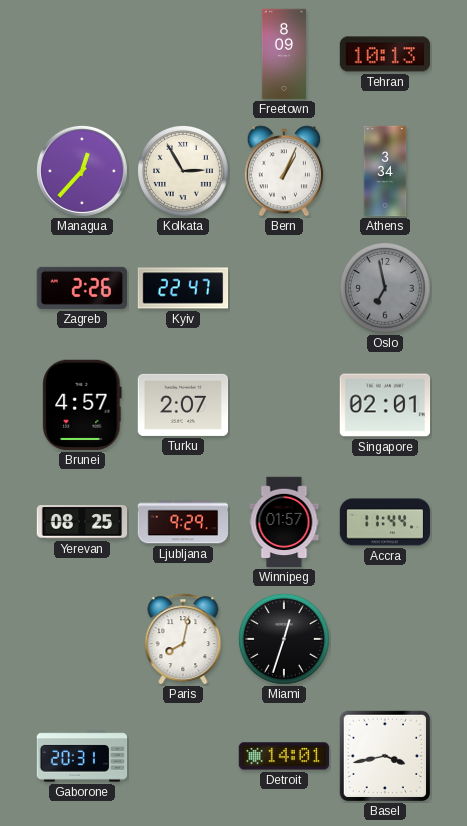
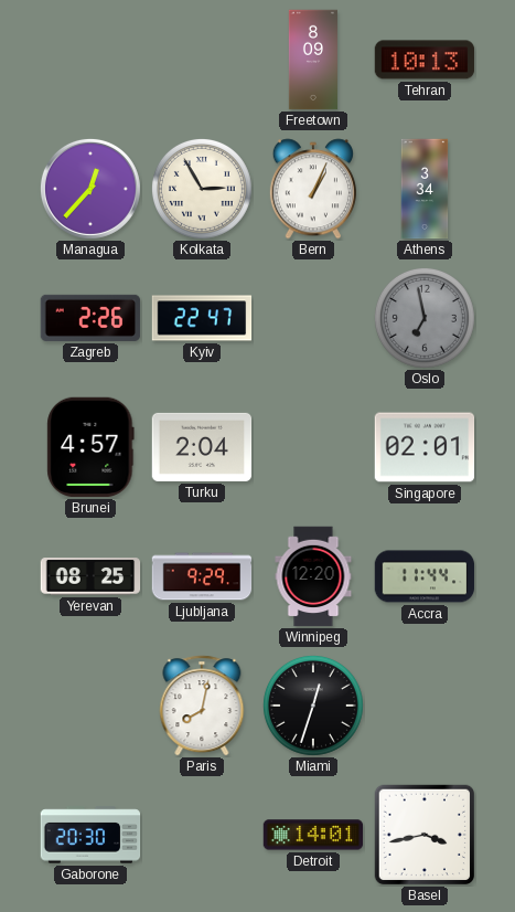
Turku: 2:07 -> 2:04 (202, 447)
Winnipeg: 01:57 -> 12:20 (313, 576)
Gaborone: 20:31 -> 20:30 (90, 835)
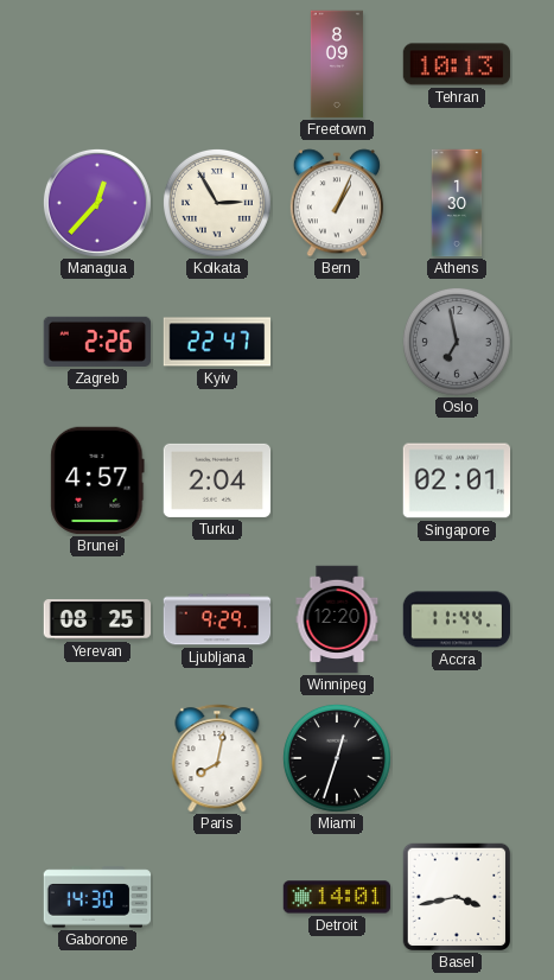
Athens: 3:34 -> 1:30 (457, 203)
Gaborone: 20:30 -> 14:30 (97, 897)
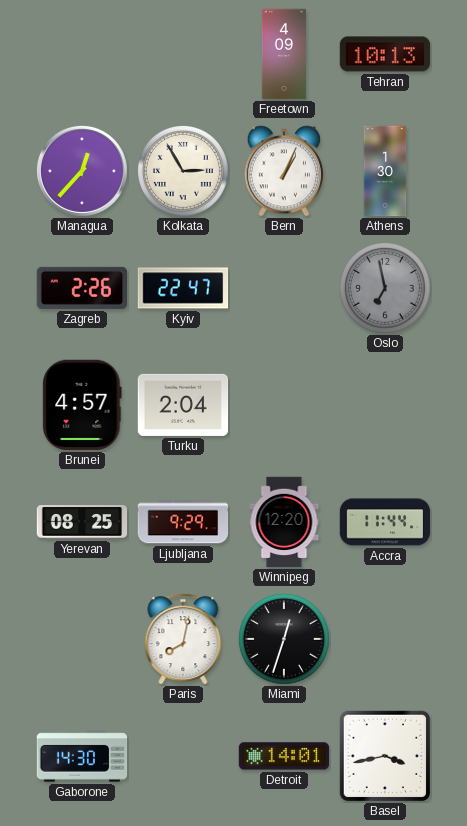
Freetown: 8:09 -> 4:09 (284, 54)
Singapore: 02:01 -> none (457, 481)
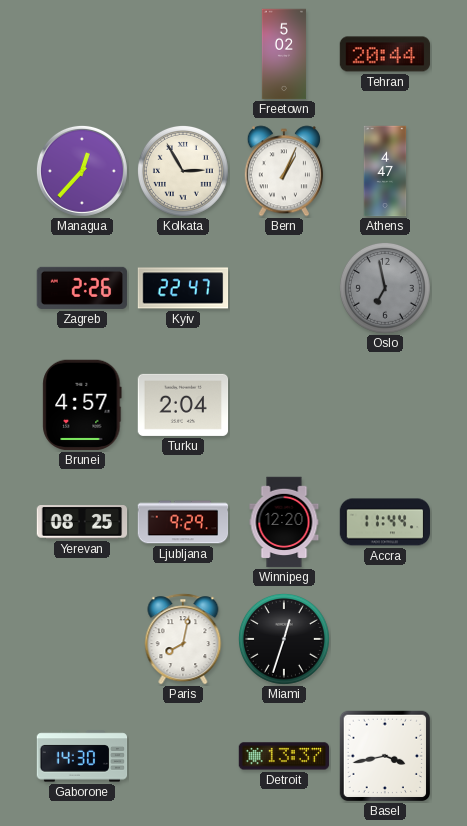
Freetown: 4:09 -> 5:02 (284, 54)
Tehran: 10:13 -> 20:44 (385, 54)
Athens: 1:30 -> 4:47 (385, 171)
Detroit: 14:01 -> 13:37 (284, 756)
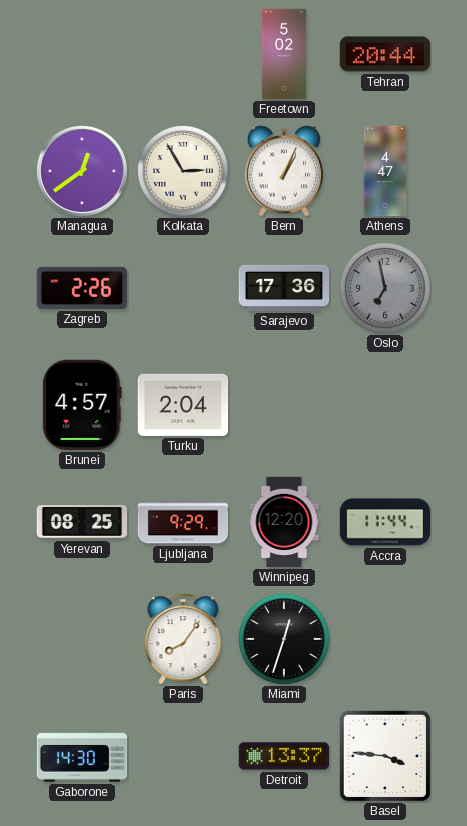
Managua: 12:37 -> 12:39 (82, 171)
Kyiv: 22:47 -> none (183, 288)
Sarajevo: none -> 17:36 (284, 288)
Paris: 8:02 -> 8:06 (183, 639)
Basel: 3:43 -> 3:46 (385, 756)
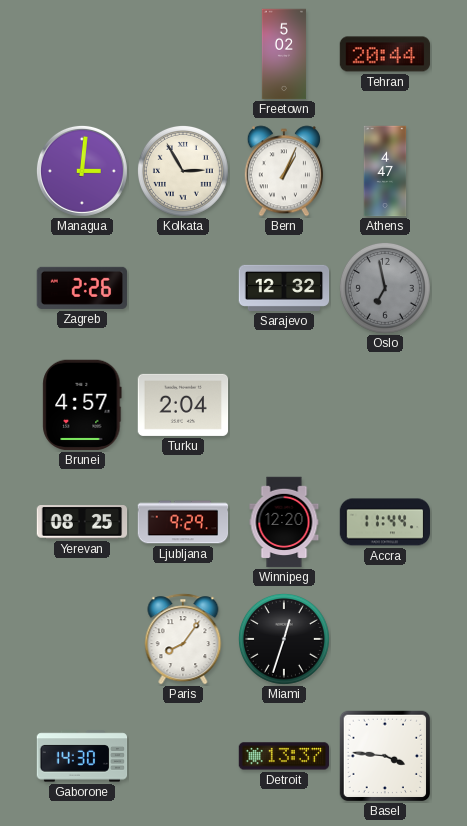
Managua: 12:39 -> 3:01 (82, 171)
Sarajevo: 17:36 -> 12:32 (284, 288)
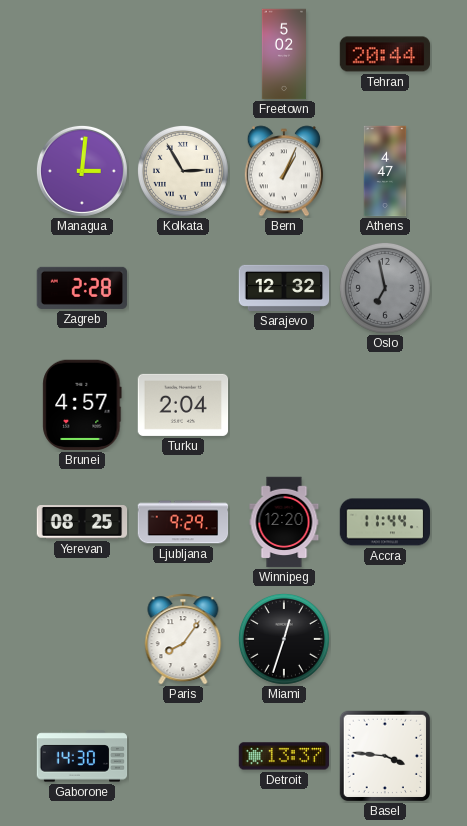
Zagreb: 2:26 -> 2:28 (82, 288)
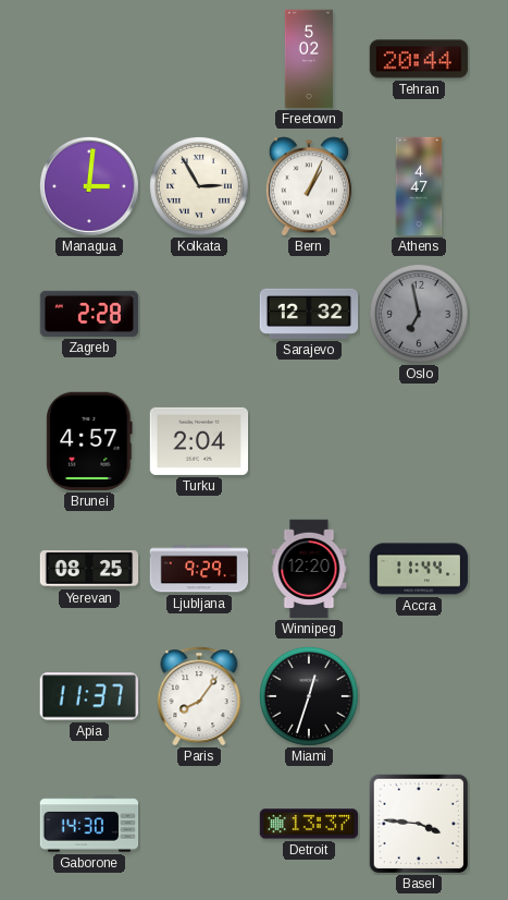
Apia: none -> 11:37 (88, 696)
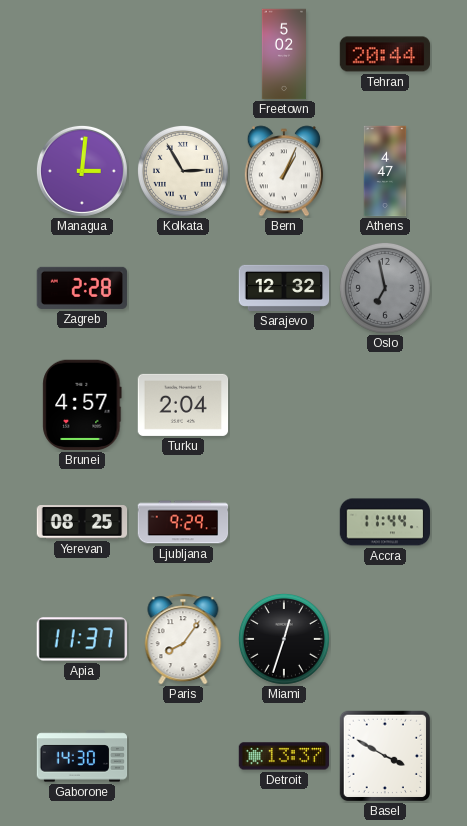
Winnipeg: 12:20 -> none (309, 569)
Basel: 3:46 -> 3:50 (385, 756)
